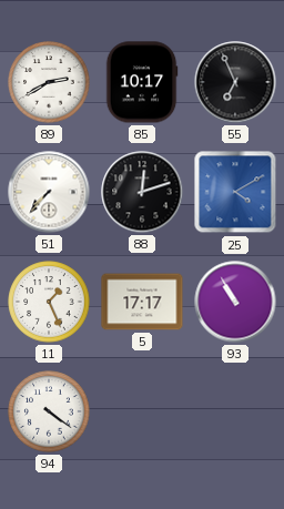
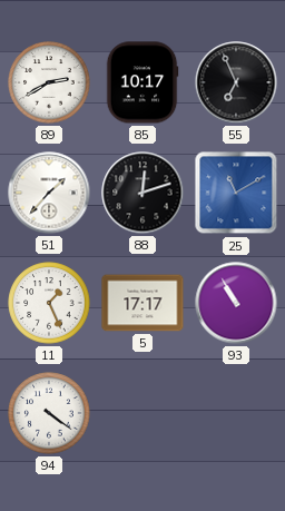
51: 7:37 -> 1:37 (49, 193)
25: 4:10 -> 11:10 (236, 193)
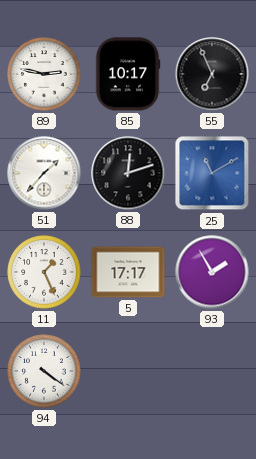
89: 2:40 -> 2:47 (44, 74)
93: 10:55 -> 1:55 (212, 272)
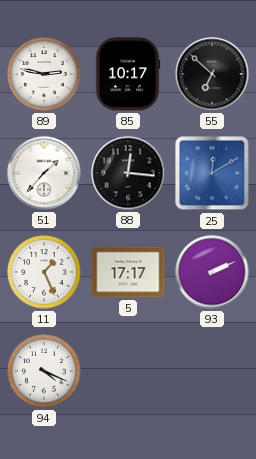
55: 6:56 -> 6:52 (212, 74)
88: 12:12 -> 12:16 (128, 173)
25: 11:10 -> 12:10 (212, 173)
93: 1:55 -> 2:11 (212, 272)
94: 4:21 -> 4:19 (44, 371)
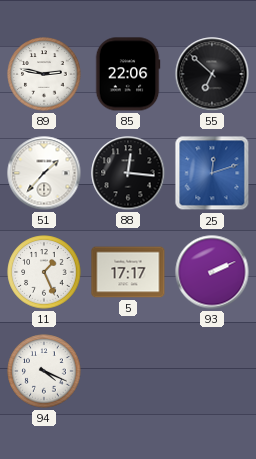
85: 10:17 -> 22:06 (128, 74)
25: 12:10 -> 12:12 (212, 173)
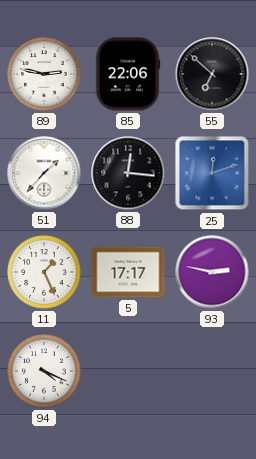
93: 2:11 -> 2:47 (212, 272)
